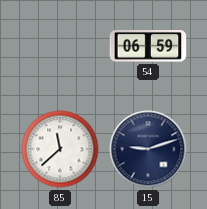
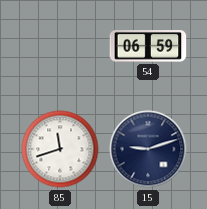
85: 11:38 -> 11:42 (60, 149)
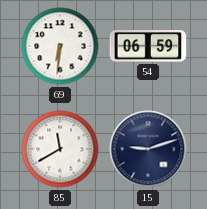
69: none -> 6:31 (60, 46)
85: 11:42 -> 11:40 (60, 149)
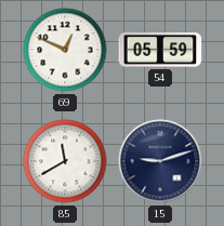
69: 6:31 -> 12:49 (65, 50)
54: 06:59 -> 05:59 (160, 51)
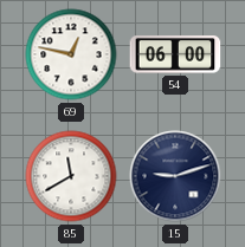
69: 12:49 -> 12:47 (71, 54)
54: 05:59 -> 06:00 (175, 56)
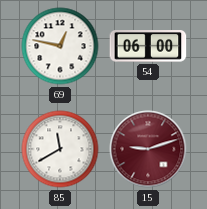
15 dial: navy -> burgundy (148, 149)
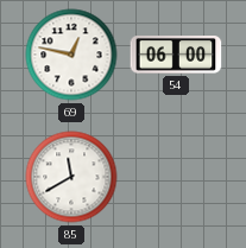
15: 9:12 -> none (148, 149)
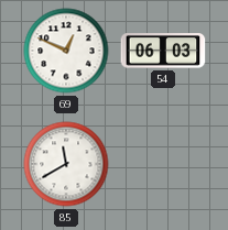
69: 12:47 -> 12:49 (66, 51)
54: 06:00 -> 06:03 (163, 52)
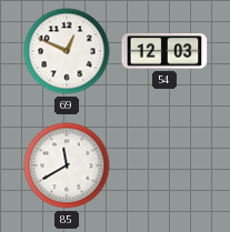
54: 06:03 -> 12:03 (164, 52)
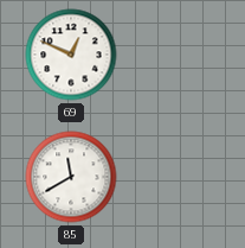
54: 12:03 -> none (164, 52)
